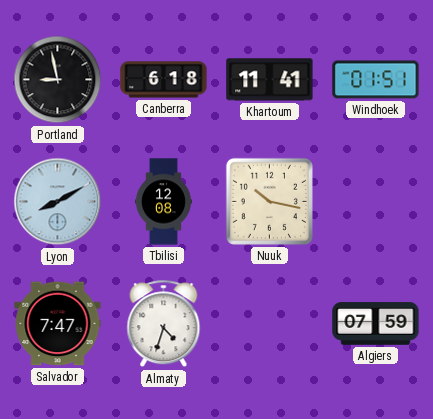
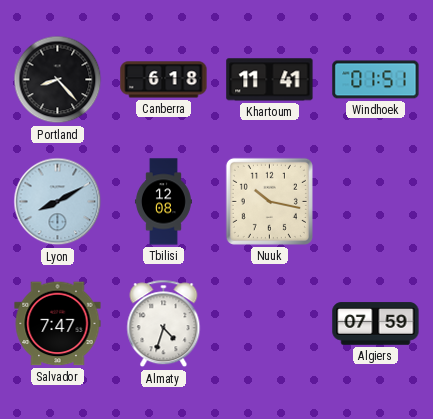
Portland: 8:58 -> 8:23 (58, 80)
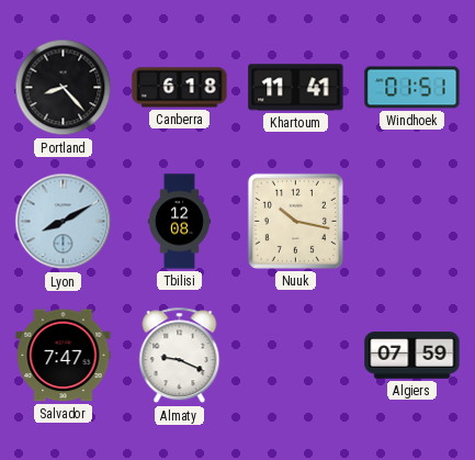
Almaty: 4:33 -> 9:19 (180, 356)
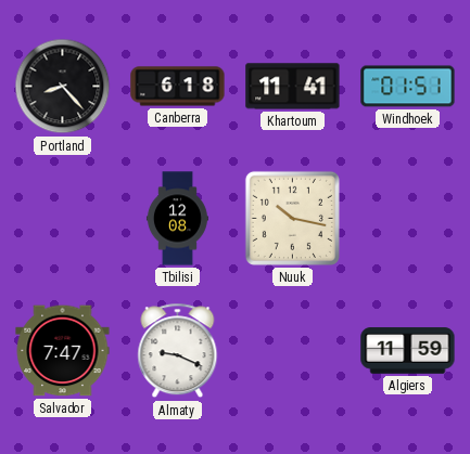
Lyon: 8:10 -> none (64, 222)
Algiers: 07:59 -> 11:59 (408, 351)
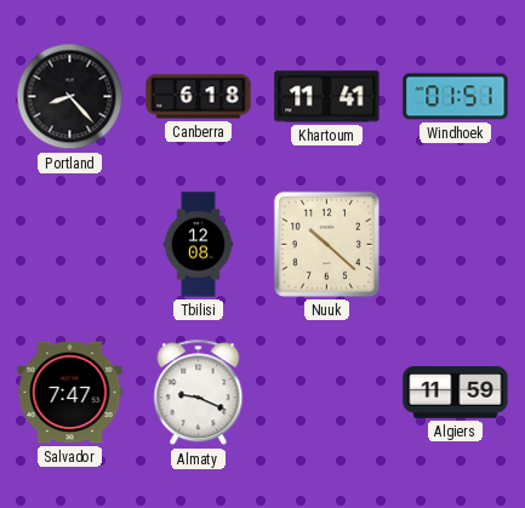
Nuuk: 10:17 -> 10:22 (326, 244)
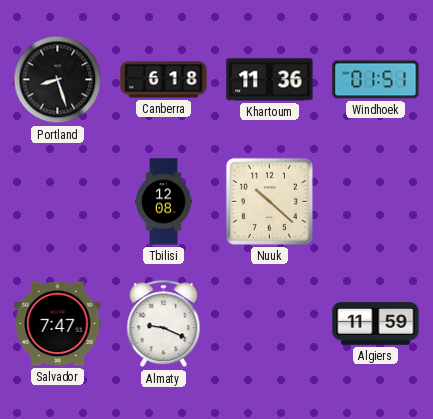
Portland: 8:23 -> 8:27 (58, 80)
Khartoum: 11:41 -> 11:36 (270, 80)
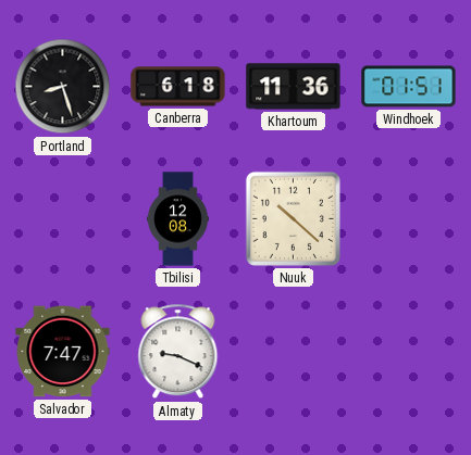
Algiers: 11:59 -> none (376, 324)
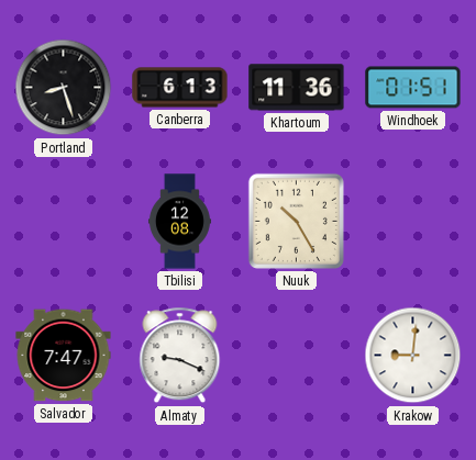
Canberra: 6:18 -> 6:13 (180, 88)
Nuuk: 10:22 -> 10:25 (296, 221)
Krakow: none -> 9:01 (413, 356)
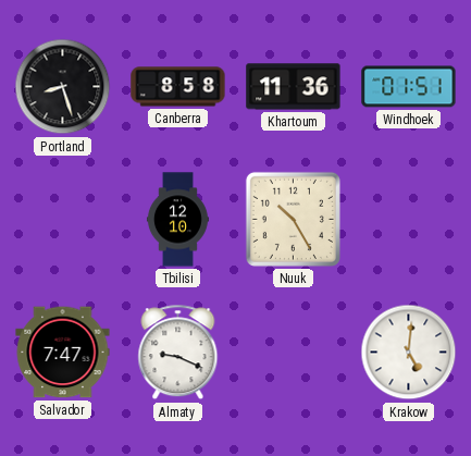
Canberra: 6:13 -> 8:58 (178, 87)
Tbilisi: 12:08 -> 12:10 (177, 220)
Krakow: 9:01 -> 5:01 (409, 353)
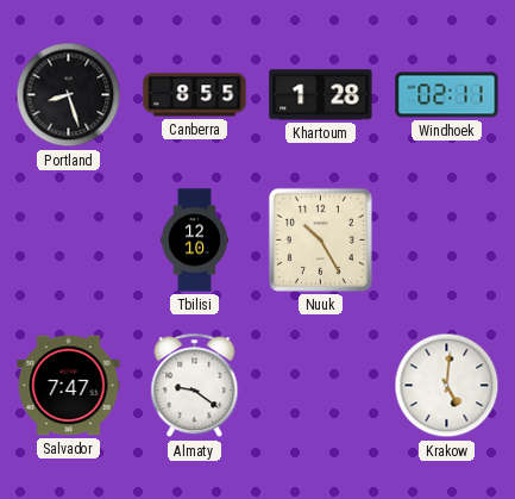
Canberra: 8:58 -> 8:55 (195, 95)
Khartoum: 11:36 -> 1:28 (321, 95)
Windhoek: 01:51 -> 02:11 (447, 95)
Almaty: 9:19 -> 9:21 (195, 386)
